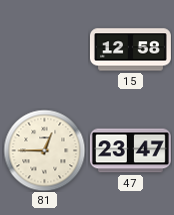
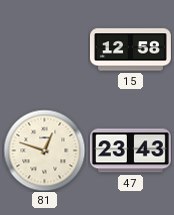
81: 12:45 -> 12:48 (44, 150)
47: 23:47 -> 23:43 (130, 151)
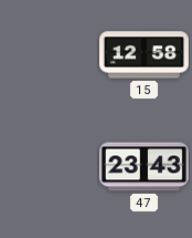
81: 12:48 -> none (44, 150)
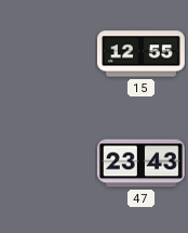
15: 12:58 -> 12:55 (140, 54)
